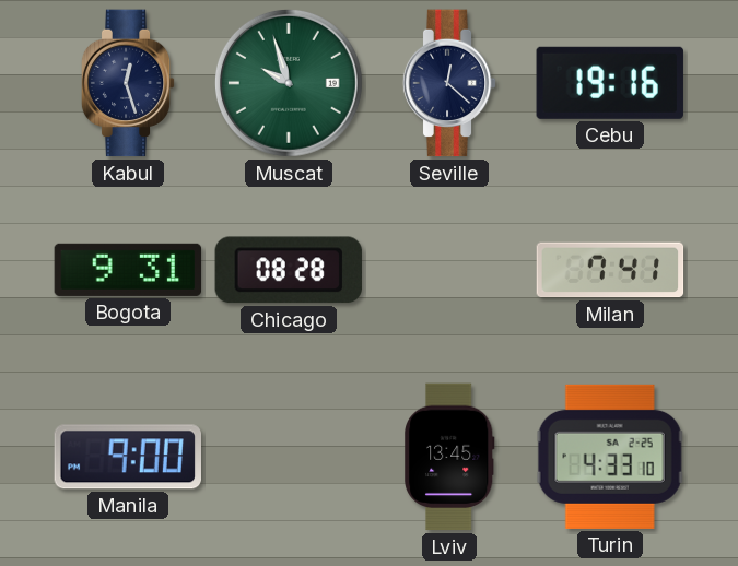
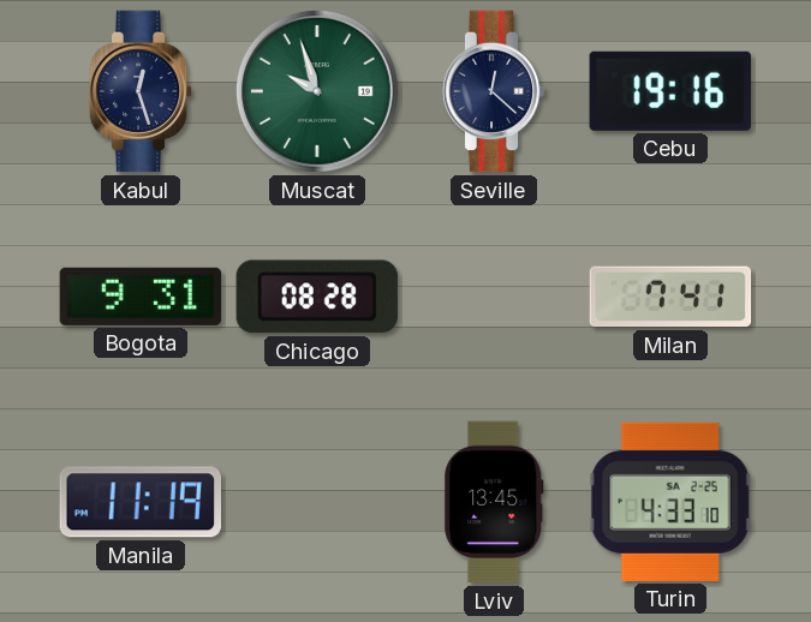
Manila: 9:00 -> 11:19 (139, 502)
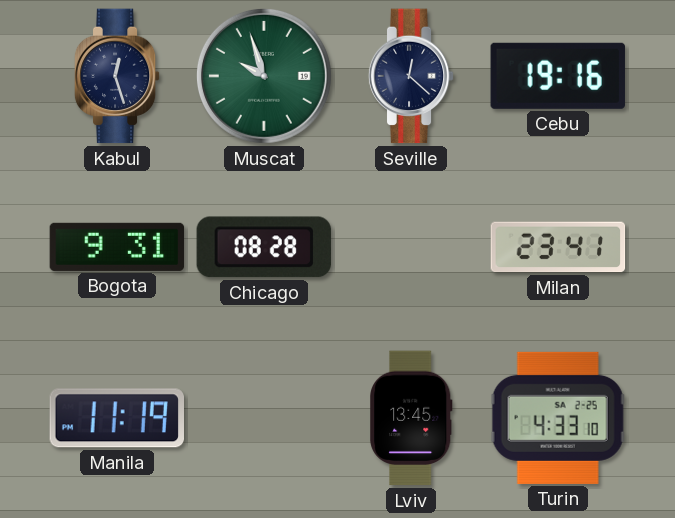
Milan: 7:41 -> 23:41 (558, 247)
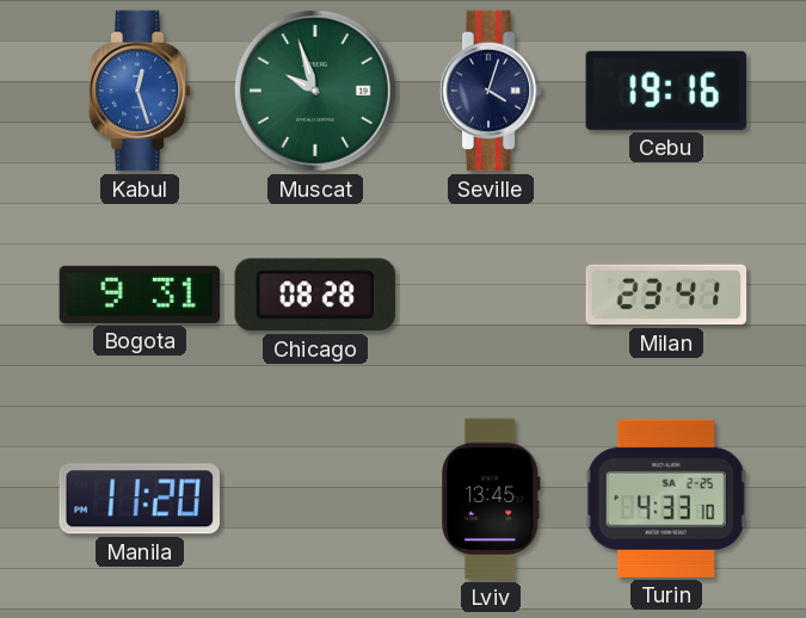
Kabul dial: navy -> blue (140, 91)
Seville: 12:22 -> 4:03 (491, 91)
Manila: 11:19 -> 11:20 (139, 499)
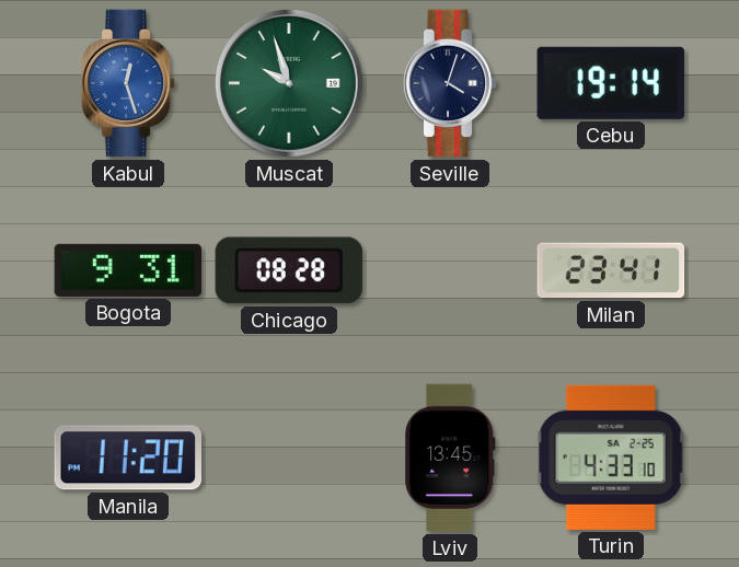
Cebu: 19:16 -> 19:14 (611, 83)
